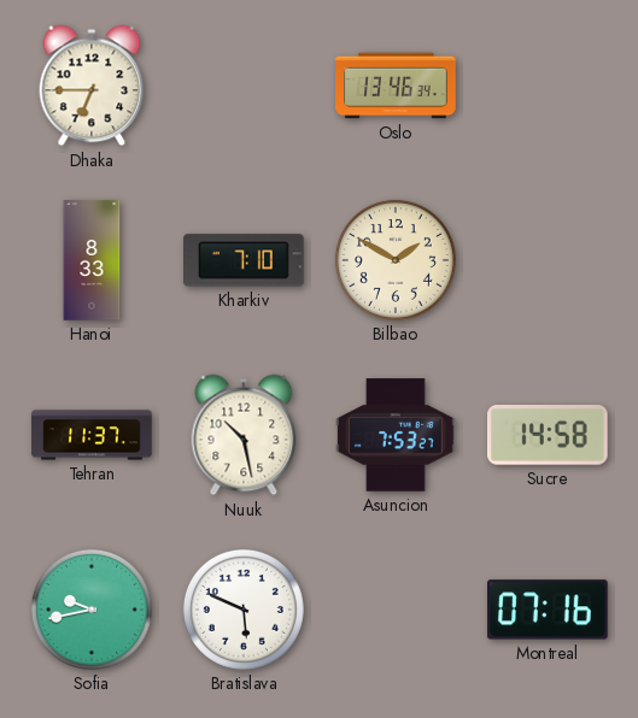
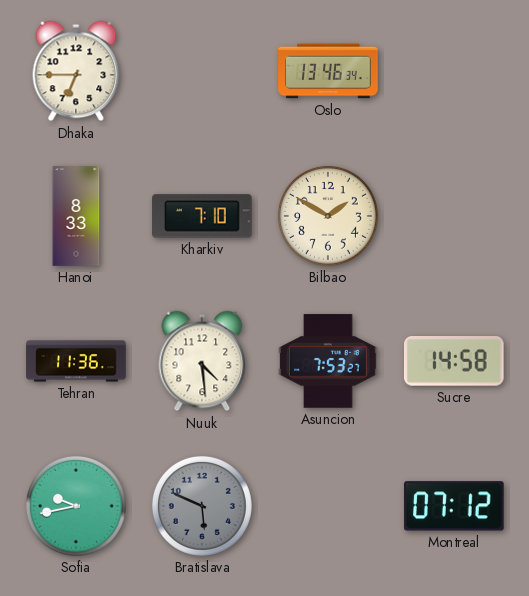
Tehran: 11:37 -> 11:36 (76, 361)
Nuuk: 10:28 -> 4:29 (202, 361)
Bratislava dial: white -> grey (202, 506)
Montreal: 07:16 -> 07:12 (455, 506)
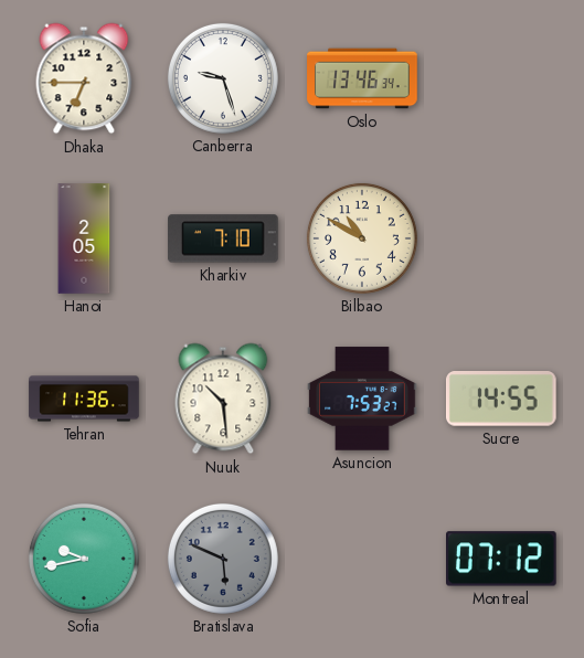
Canberra: none -> 9:27 (223, 78)
Hanoi: 8:33 -> 2:05 (84, 238)
Bilbao: 1:50 -> 10:50 (362, 238)
Nuuk: 4:29 -> 10:29 (223, 399)
Sucre: 14:58 -> 14:55 (502, 400)
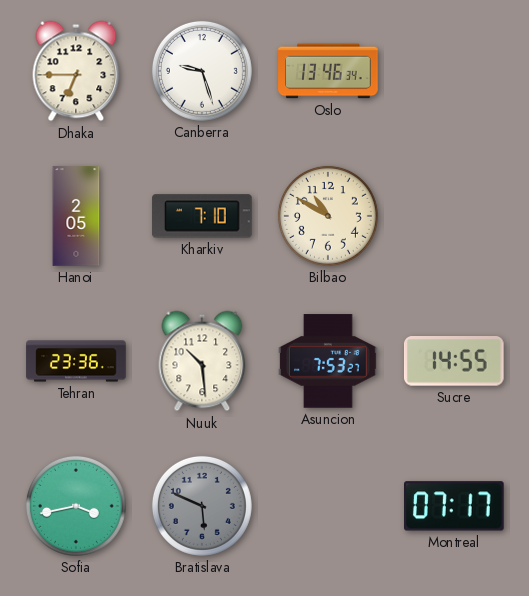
Tehran: 11:36 -> 23:36 (76, 361)
Sofia: 9:43 -> 3:43 (76, 506)
Montreal: 07:12 -> 07:17 (455, 506)
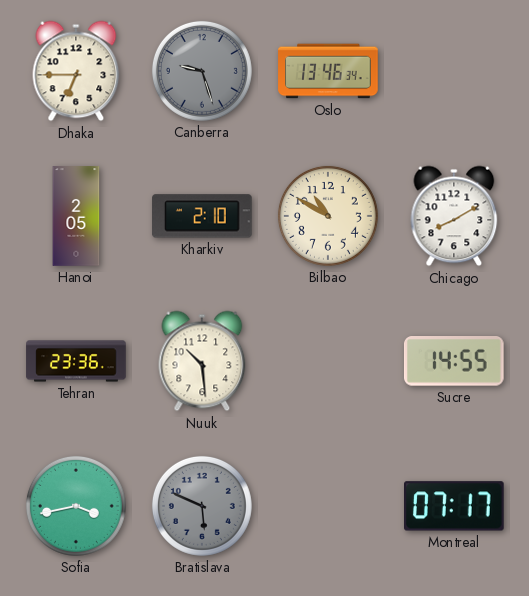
Canberra dial: white -> grey (202, 71)
Kharkiv: 7:10 -> 2:10 (202, 216)
Chicago: none -> 8:10 (454, 216)
Asuncion: 7:53 -> none (328, 361)
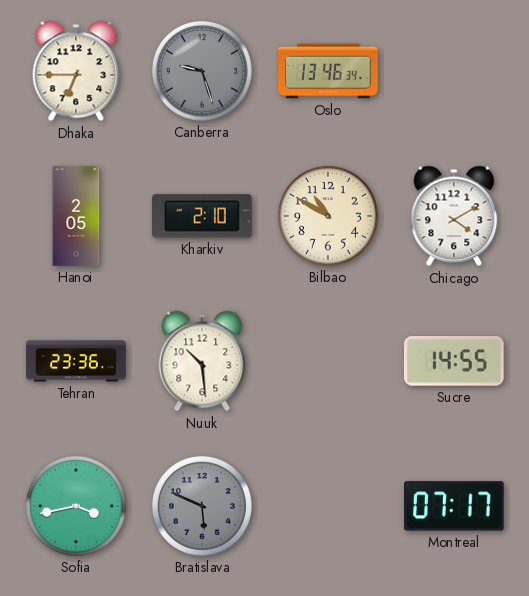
Chicago: 8:10 -> 4:10 (454, 216)
